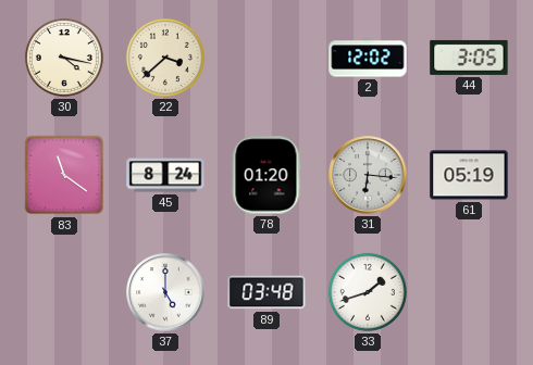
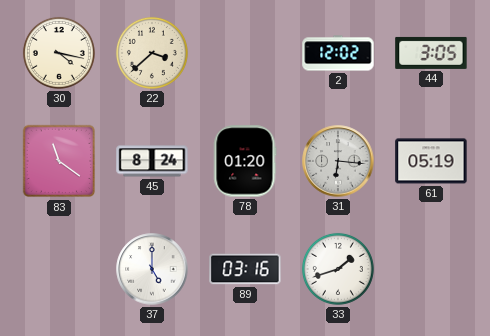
89: 03:48 -> 03:16 (245, 269)
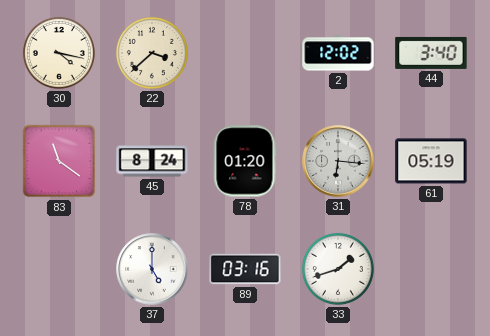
44: 3:05 -> 3:40 (431, 53)
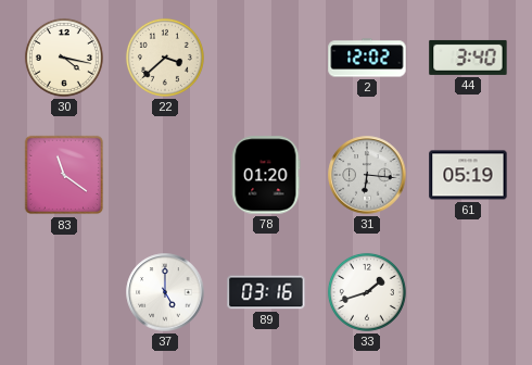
45: 8:24 -> none (152, 161)
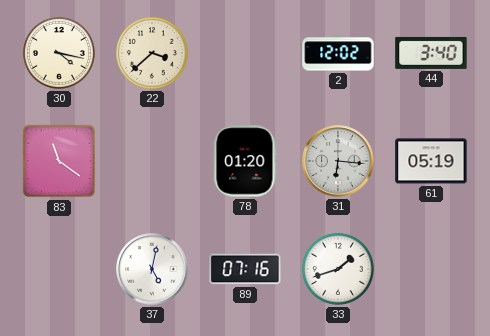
37: 5:00 -> 5:02 (152, 269)
89: 03:16 -> 07:16 (245, 269)
